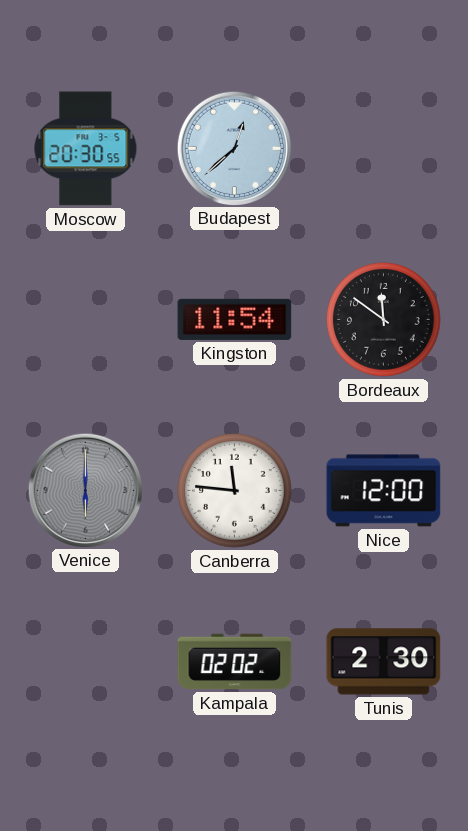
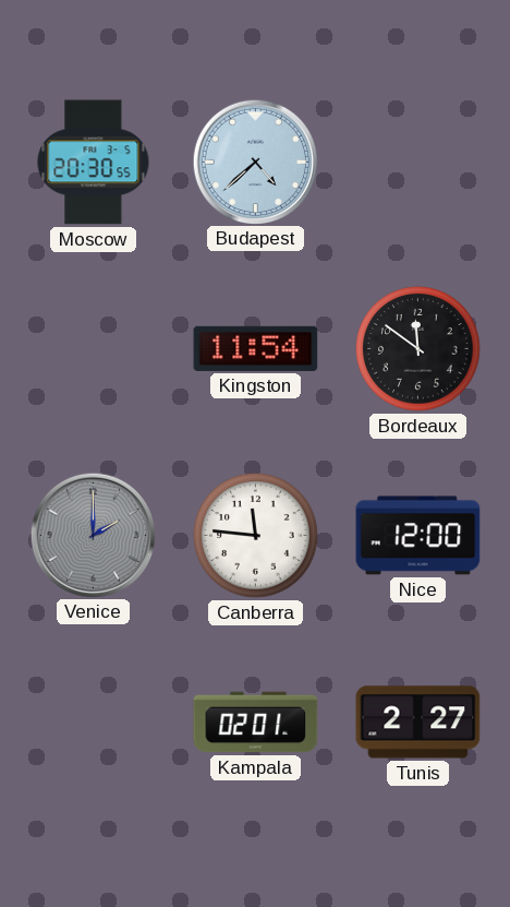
Budapest: 12:38 -> 4:38 (255, 162)
Venice: 6:00 -> 2:00 (93, 535)
Kampala: 02:02 -> 02:01 (256, 723)
Tunis: 2:30 -> 2:27 (418, 723)
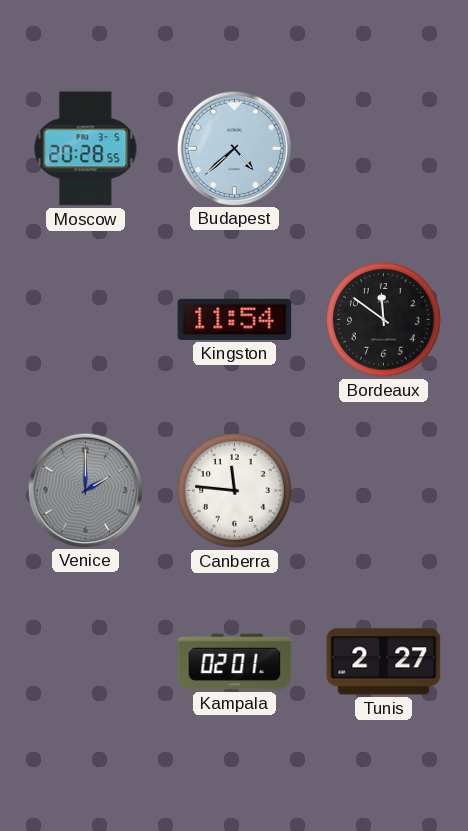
Moscow: 20:30 -> 20:28 (86, 149)
Nice: 12:00 -> none (418, 536)
